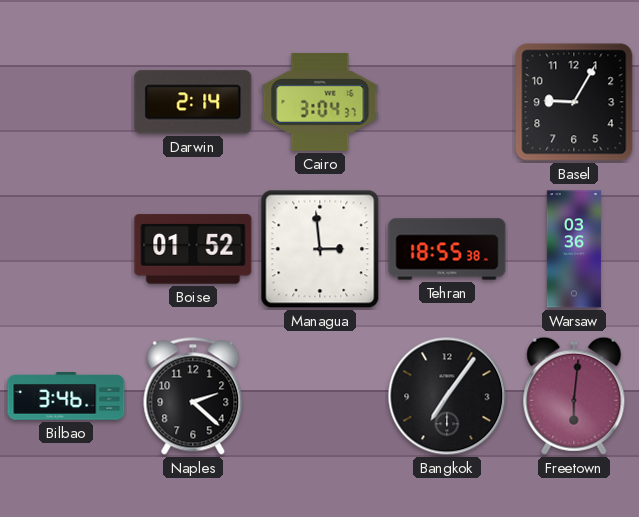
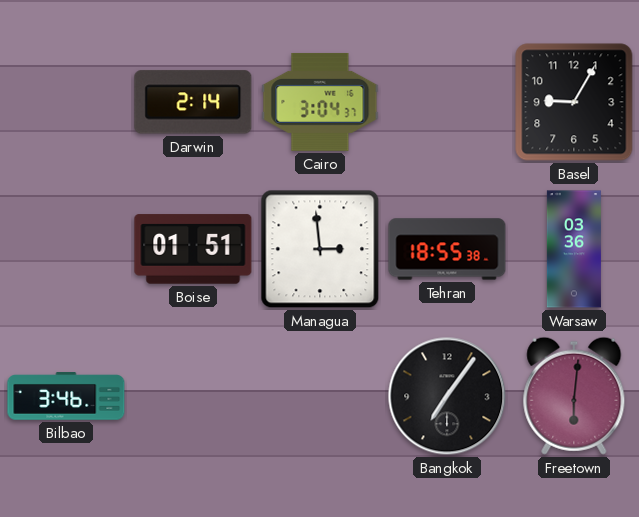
Boise: 01:52 -> 01:51 (193, 249)
Naples: 2:22 -> none (193, 396)
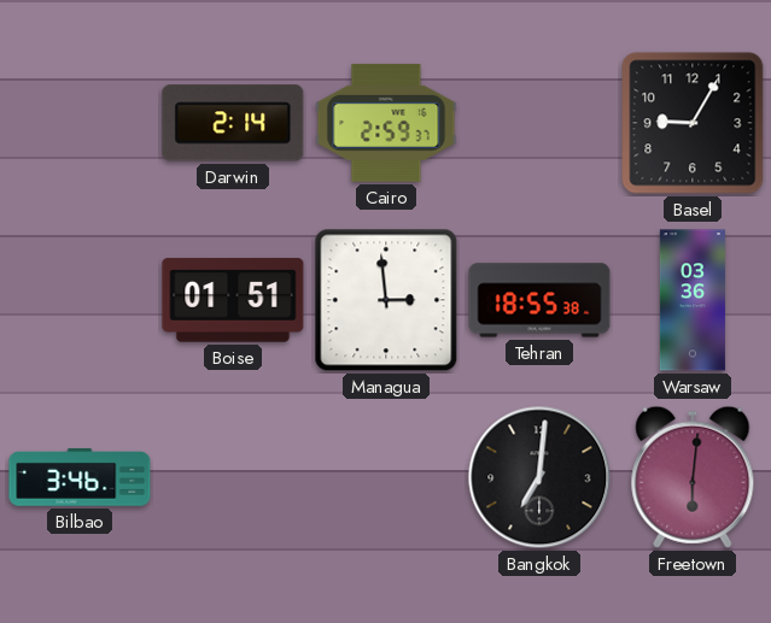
Cairo: 3:04 -> 2:59 (386, 123)
Bangkok: 7:06 -> 7:01 (539, 477)
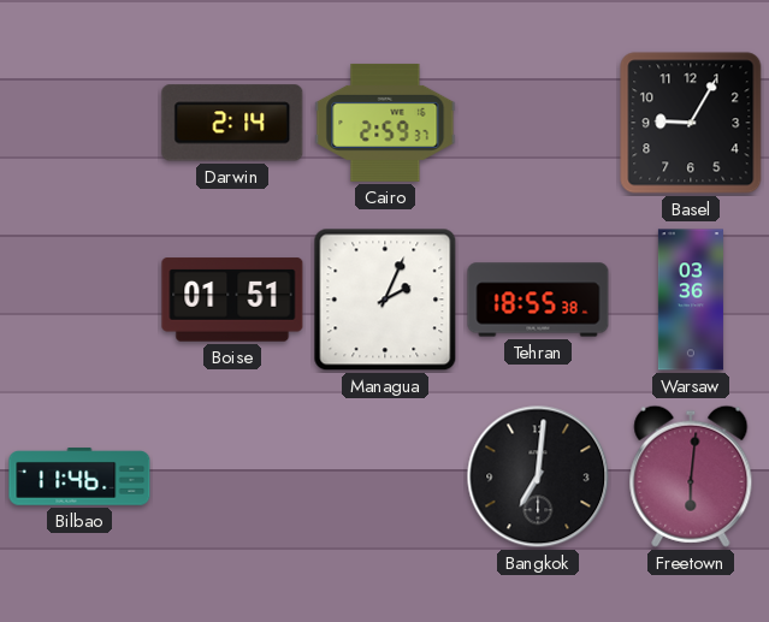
Managua: 2:59 -> 2:04 (385, 300)
Bilbao: 3:46 -> 11:46 (79, 476)
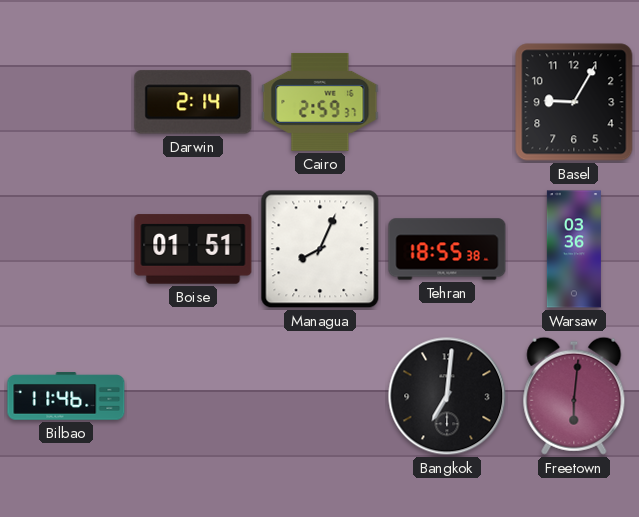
Managua: 2:04 -> 8:04 (320, 249)
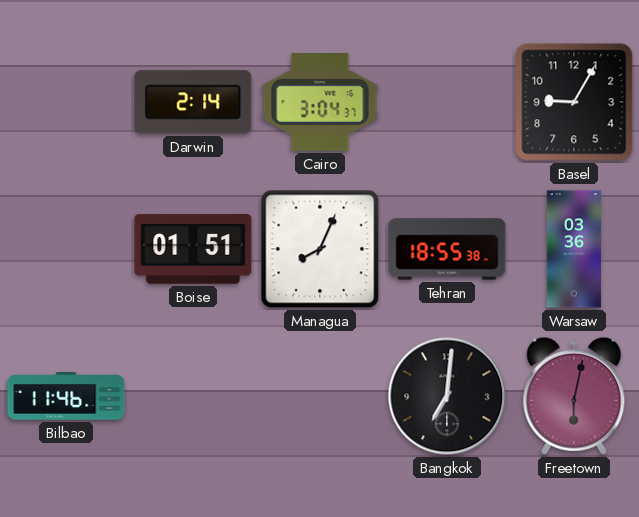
Cairo: 2:59 -> 3:04 (320, 102)
Freetown: 6:01 -> 6:02 (574, 396)
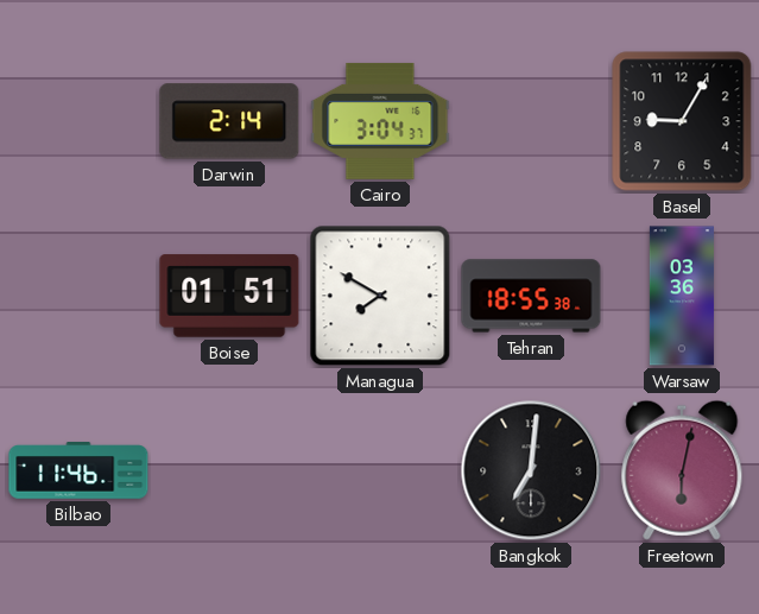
Managua: 8:04 -> 7:50 (380, 296)
